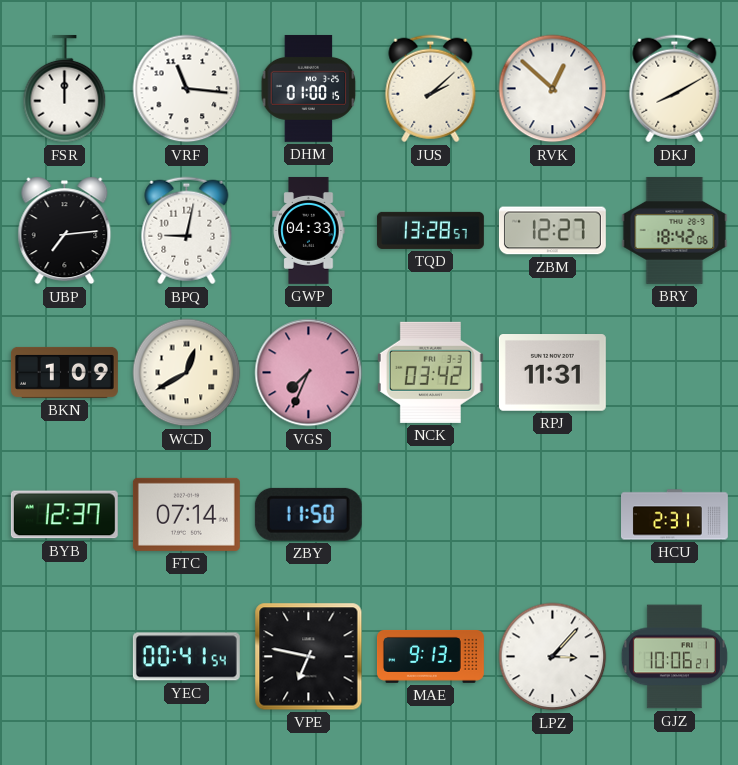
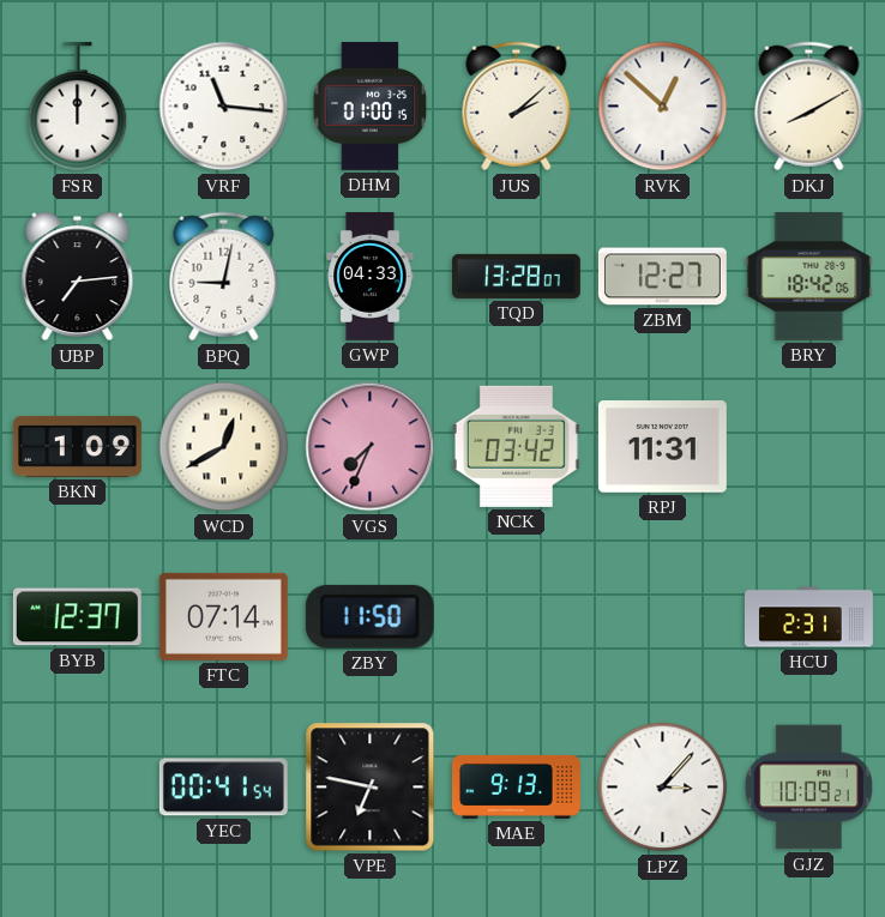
TQD: 13:28:57 -> 13:28:07 (517, 276)
GJZ: 10:06 -> 10:09 (808, 788)
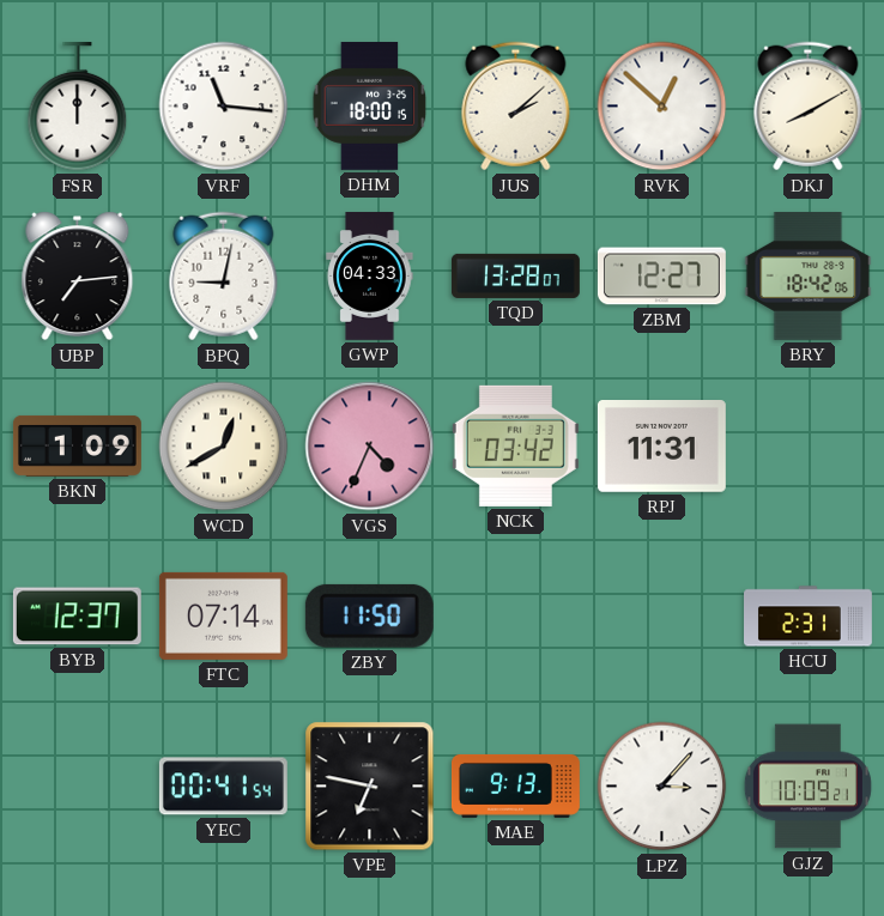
DHM: 01:00 -> 18:00 (370, 105)
VGS: 7:34 -> 4:34 (370, 447)
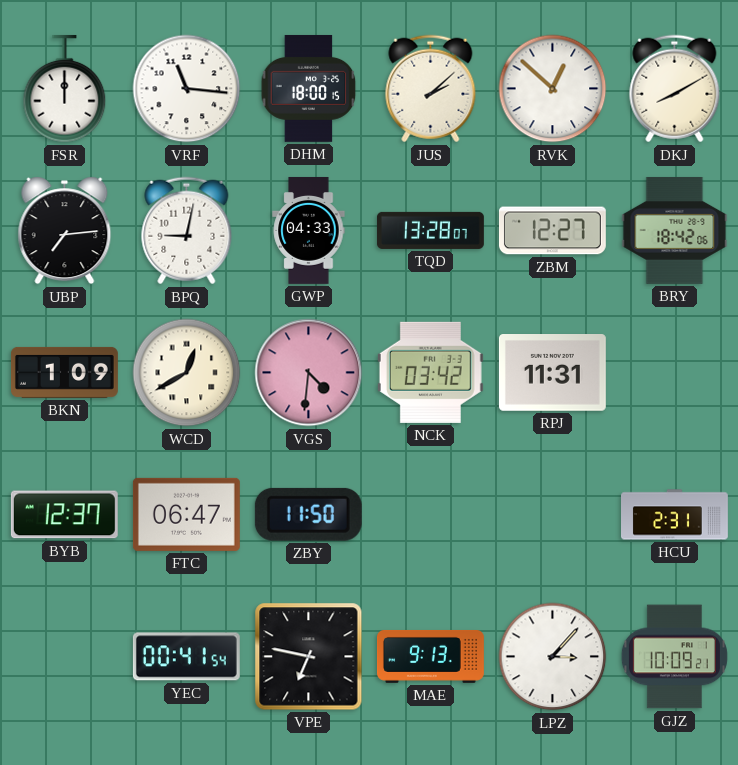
VGS: 4:34 -> 4:31 (309, 373)
FTC: 07:14 -> 06:47 (186, 514)
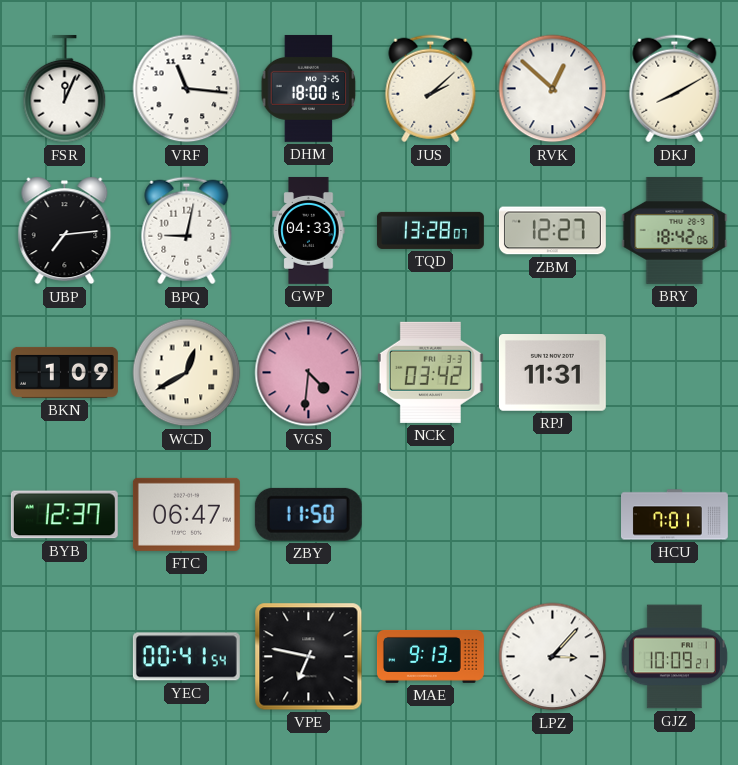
FSR: 12:00 -> 12:04 (65, 89)
HCU: 2:31 -> 7:01 (675, 515)
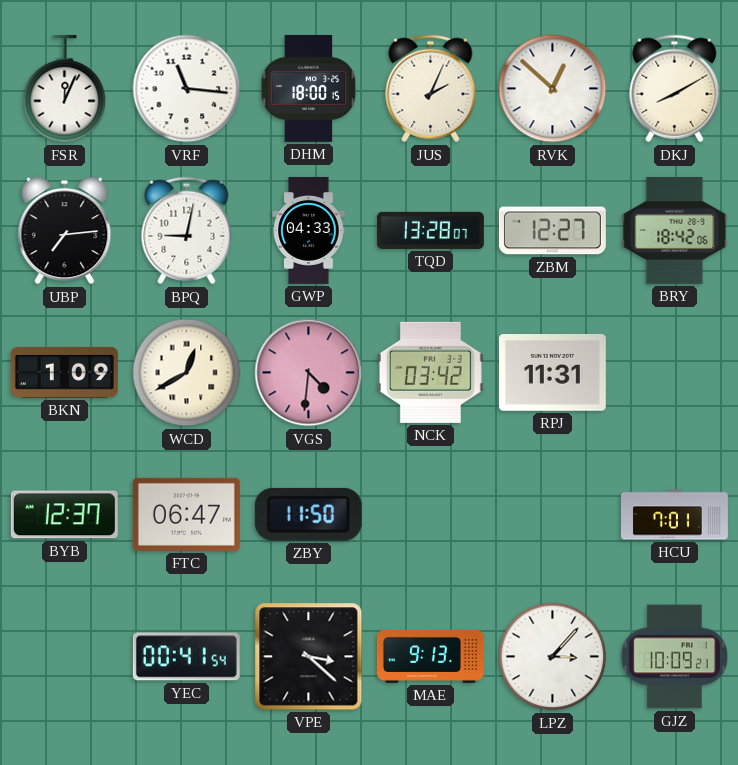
JUS: 2:08 -> 2:04 (431, 89)
VPE: 6:47 -> 3:22 (309, 657)
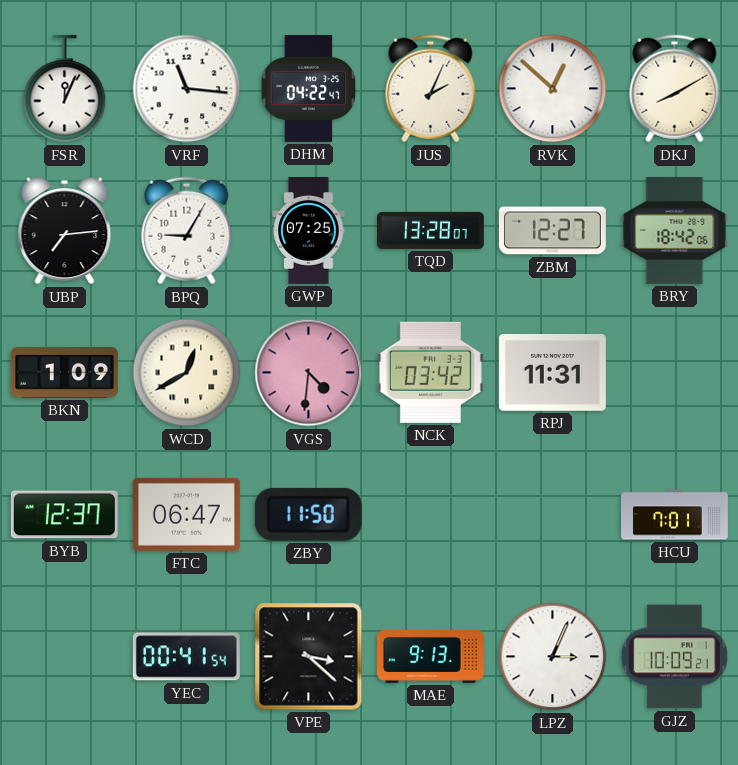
DHM: 18:00 -> 04:22 (309, 88)
BPQ: 9:02 -> 9:05 (187, 231)
GWP: 04:33 -> 07:25 (309, 230)
LPZ: 3:07 -> 3:04 (553, 657)
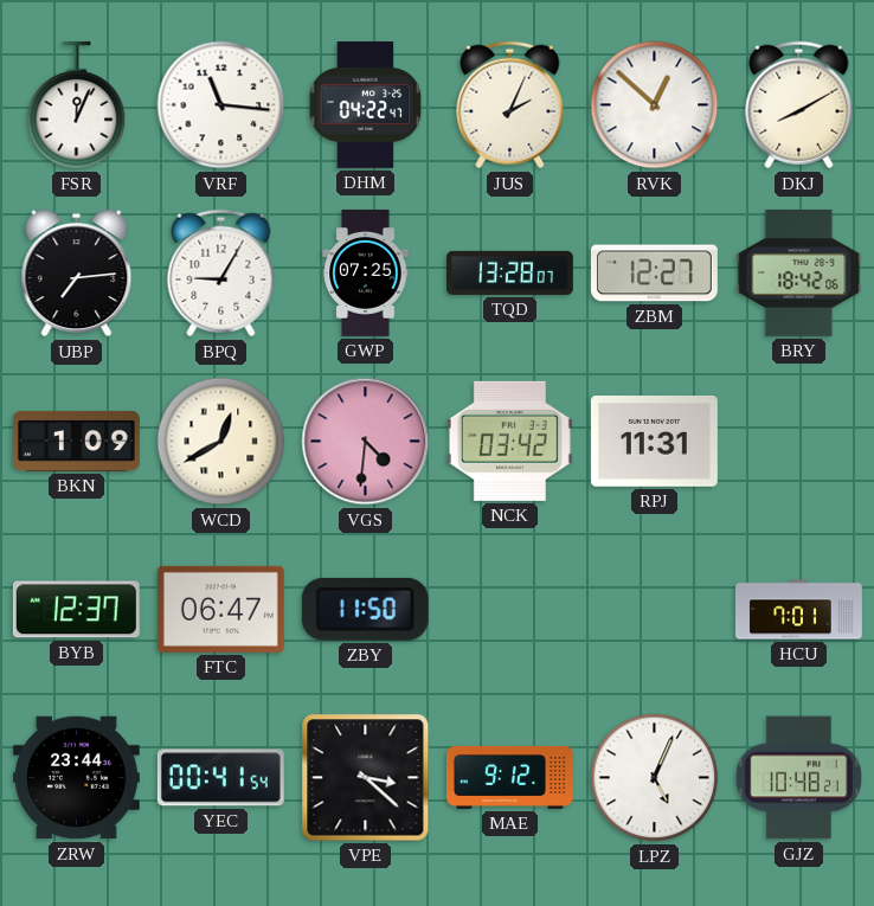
ZRW: none -> 23:44 (76, 778)
MAE: 9:13 -> 9:12 (510, 777)
LPZ: 3:04 -> 5:04 (655, 778)
GJZ: 10:09 -> 10:48 (798, 778)
